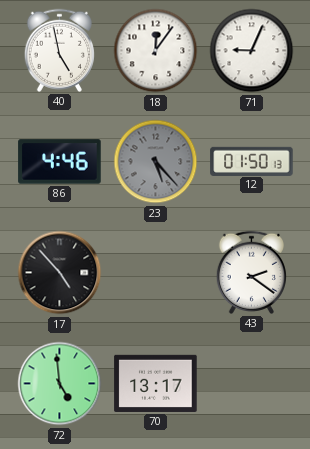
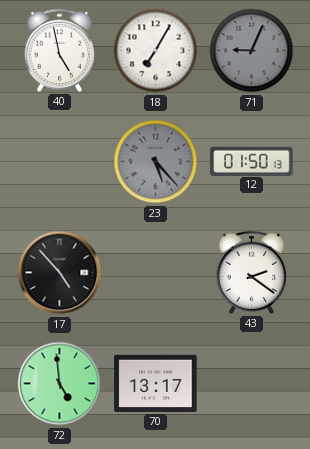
18: 12:06 -> 7:05 (156, 51)
71 dial: white -> grey (252, 51)
86: 4:46 -> none (60, 162)
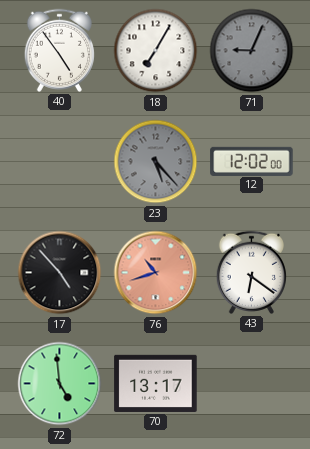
40: 4:58 -> 4:54 (59, 50)
12: 01:50 -> 12:02 (252, 161)
76: none -> 10:42 (156, 273)
43: 2:21 -> 6:21 (251, 272)
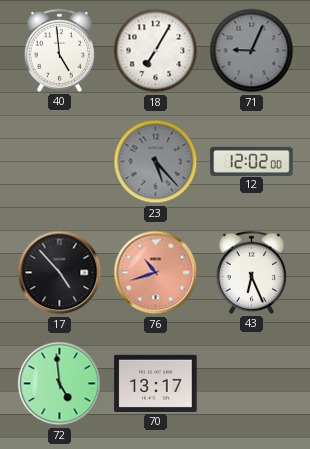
40: 4:54 -> 4:59 (59, 50)
43: 6:21 -> 6:26 (251, 272)
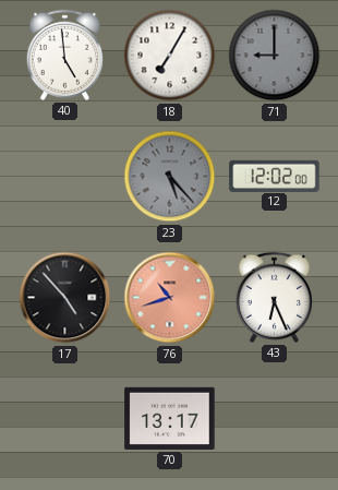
71: 9:04 -> 9:00 (275, 56)
72: 4:59 -> none (60, 384)
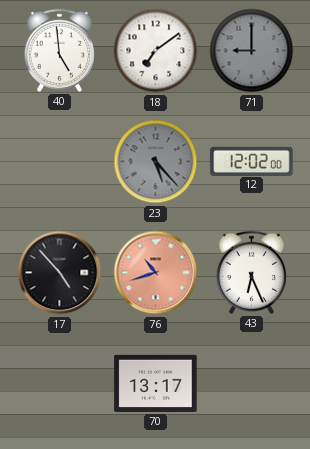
18: 7:05 -> 7:09 (156, 51)
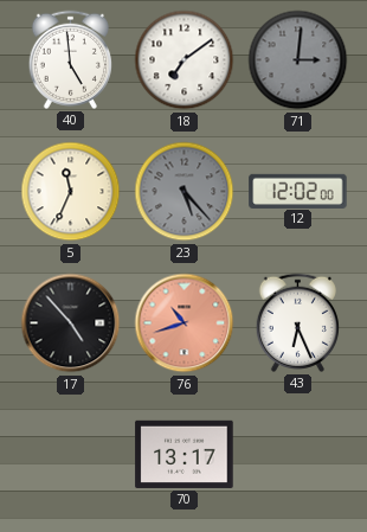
71: 9:00 -> 3:01 (298, 60)
5: none -> 11:34 (71, 192)
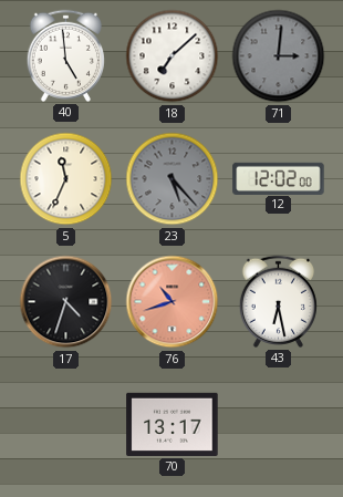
18: 7:09 -> 7:08 (173, 56)
17: 4:53 -> 4:33 (66, 302)
43: 6:26 -> 6:28 (278, 301)
